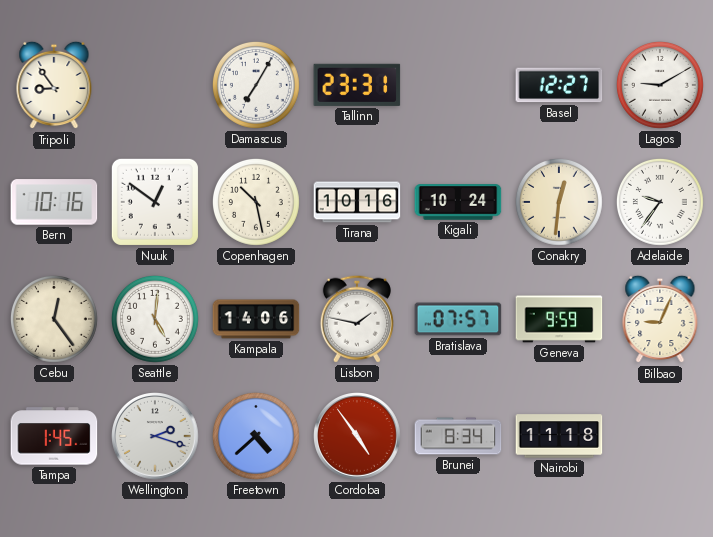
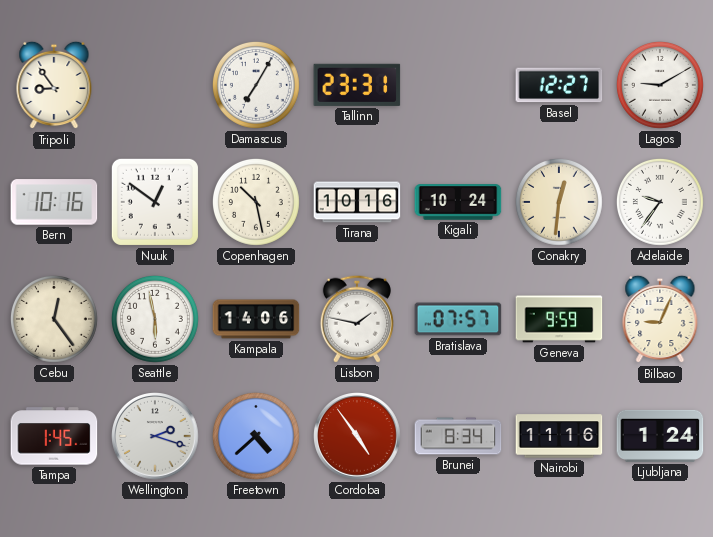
Seattle: 5:01 -> 5:58 (155, 319)
Nairobi: 11:18 -> 11:16 (559, 436)
Ljubljana: none -> 1:24 (660, 436)
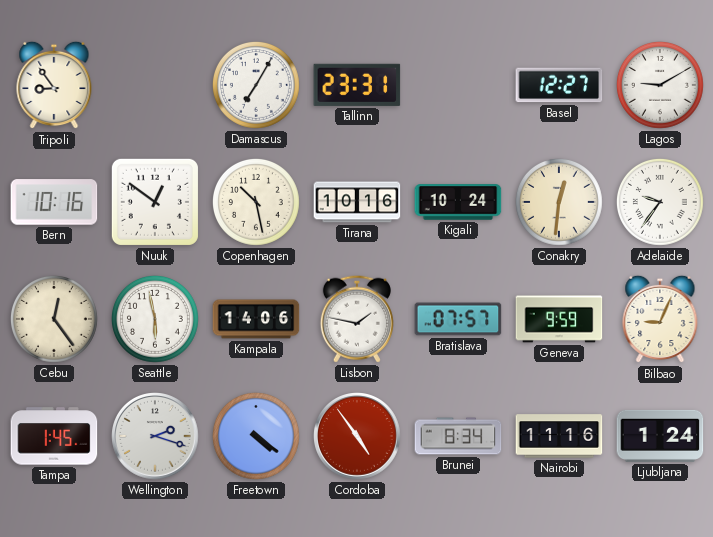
Freetown: 4:38 -> 4:21 (256, 436)
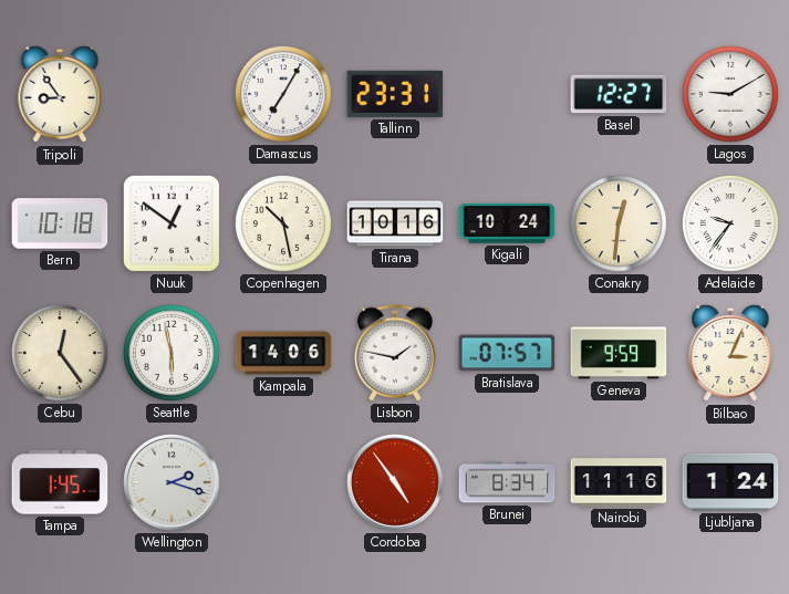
Bern: 10:16 -> 10:18 (60, 223)
Bilbao: 9:04 -> 3:04 (730, 353)
Freetown: 4:21 -> none (256, 436)
